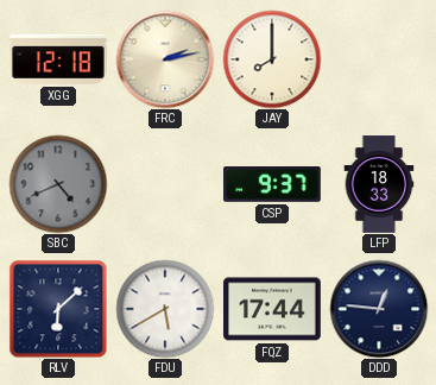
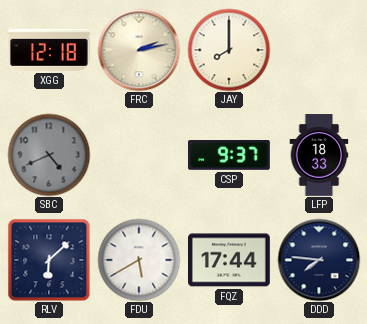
DDD: 12:46 -> 7:46 (319, 260)
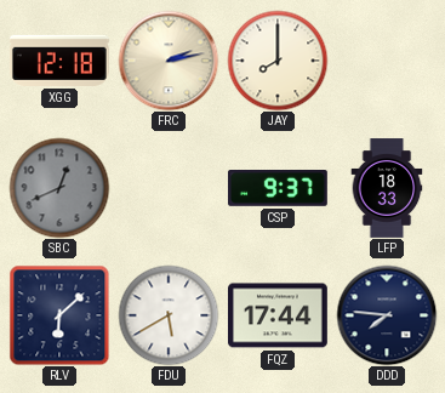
SBC: 4:41 -> 12:41 (59, 188)
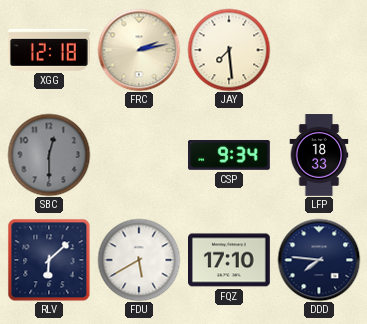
JAY: 8:00 -> 7:29 (229, 50)
SBC: 12:41 -> 12:30 (49, 155)
CSP: 9:37 -> 9:34 (230, 156)
FQZ: 17:44 -> 17:10 (230, 260)
